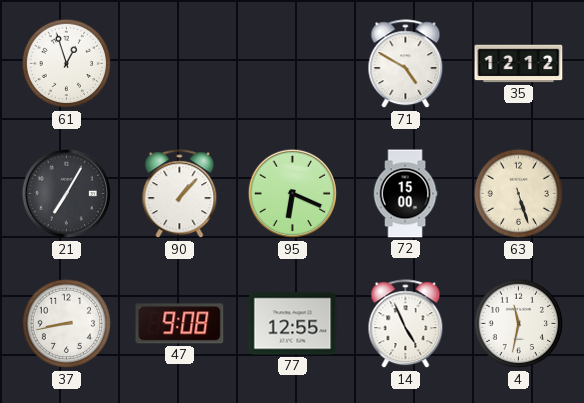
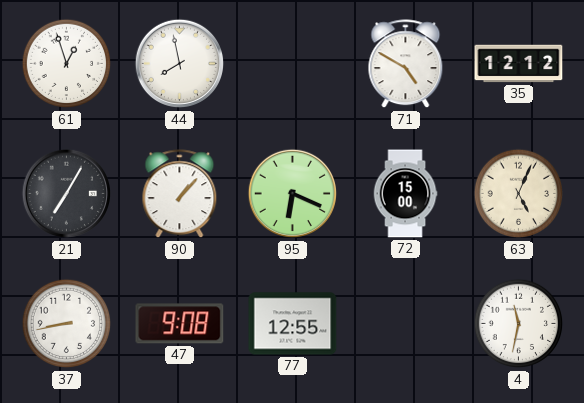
44: none -> 7:58 (180, 64)
63: 5:27 -> 5:04 (519, 194)
14: 4:56 -> none (406, 324)
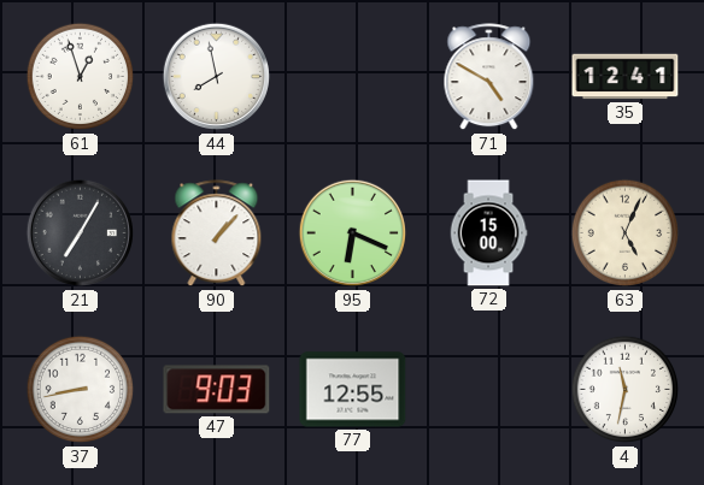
35: 12:12 -> 12:41 (626, 77)
47: 9:08 -> 9:03 (217, 390)
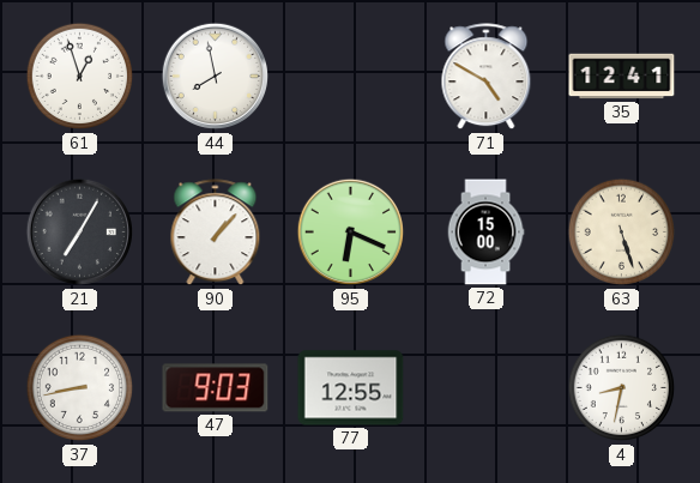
63: 5:04 -> 5:27 (622, 233)
4: 11:32 -> 8:32 (622, 388)
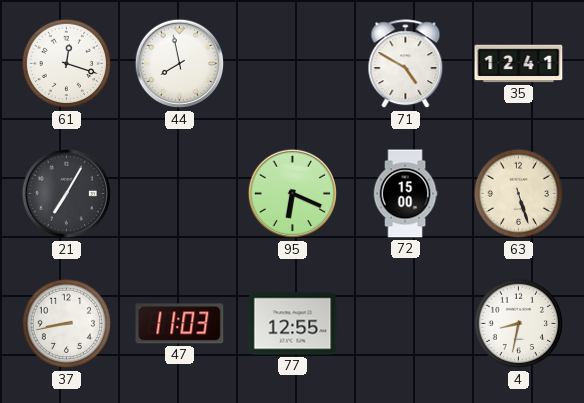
61: 12:57 -> 12:18 (67, 64)
90: 1:07 -> none (216, 233)
47: 9:03 -> 11:03 (180, 324)
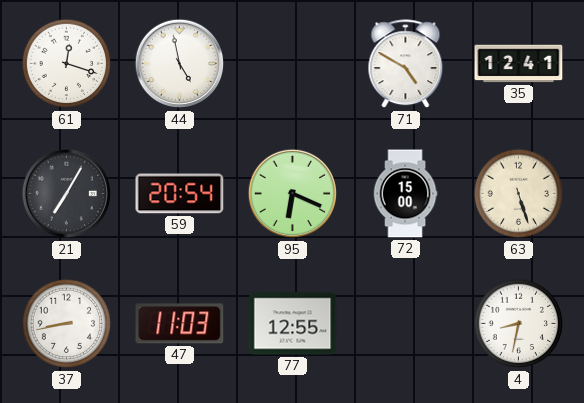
44: 7:58 -> 4:58 (180, 64)
59: none -> 20:54 (180, 194)
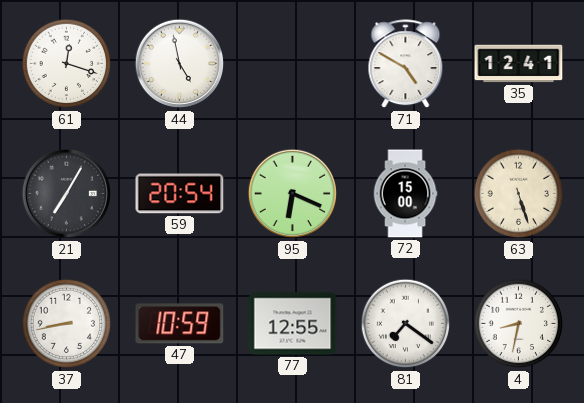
47: 11:03 -> 10:59 (180, 324)
81: none -> 7:21 (406, 324)
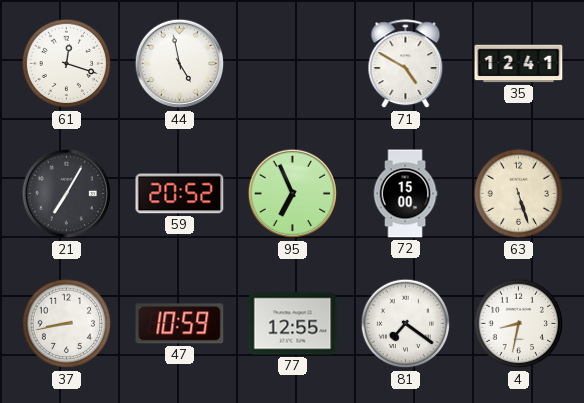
59: 20:54 -> 20:52 (180, 194)
95: 6:19 -> 6:56 (293, 194)
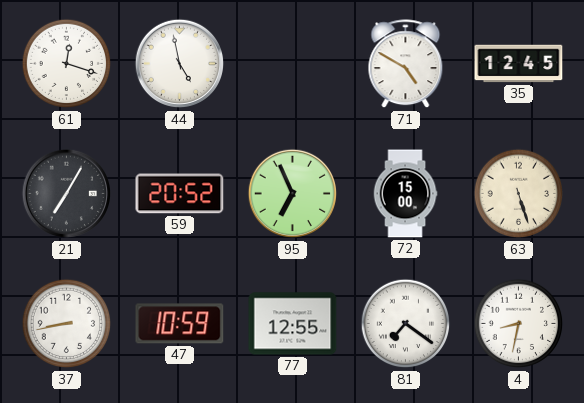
35: 12:41 -> 12:45 (519, 64)
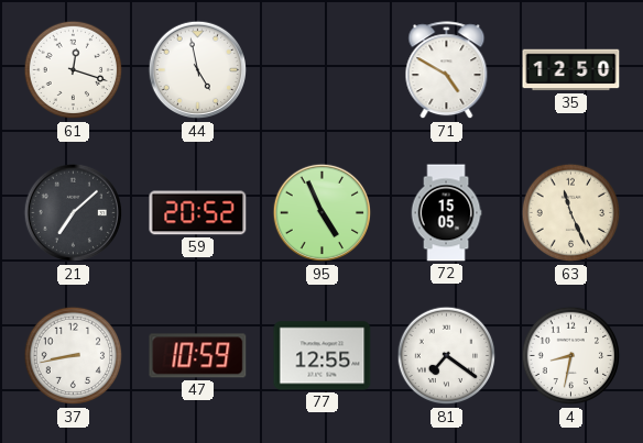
35: 12:45 -> 12:50 (571, 70)
21: 7:05 -> 7:08 (74, 213)
95: 6:56 -> 4:56 (323, 213)
72: 15:00 -> 15:05 (446, 213)
63: 5:27 -> 11:26 (571, 213)
